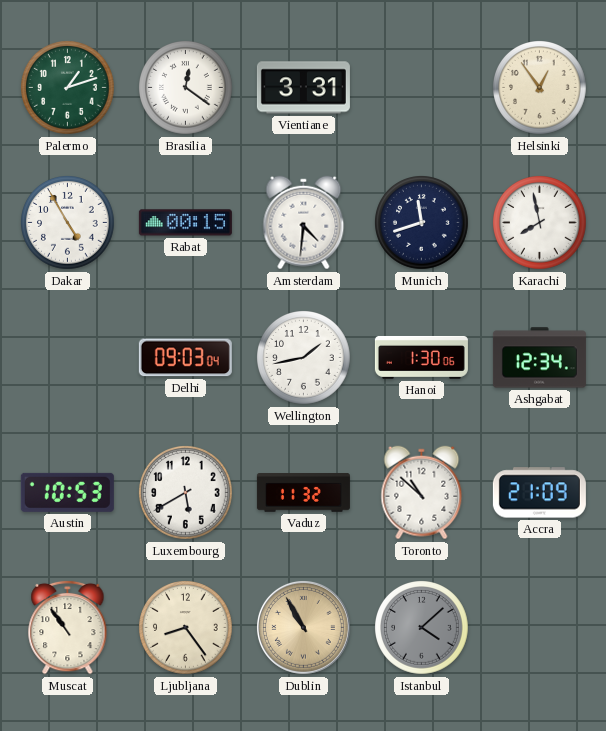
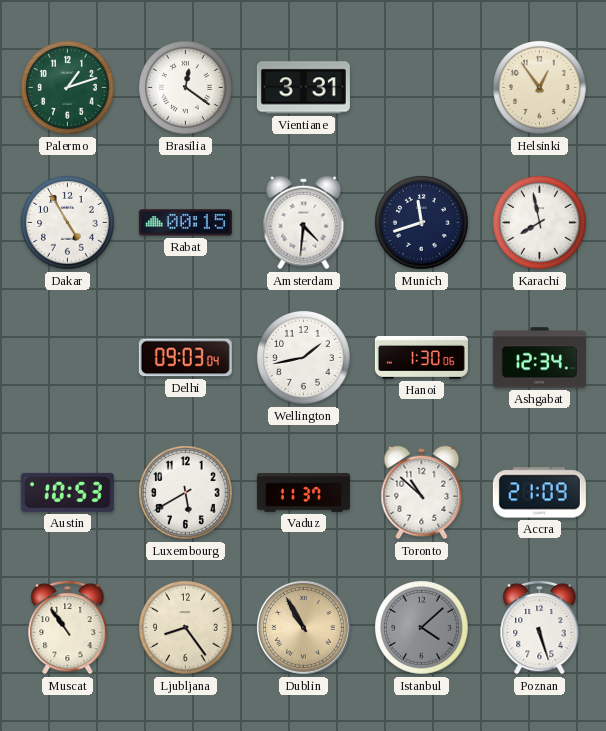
Vaduz: 11:32 -> 11:37 (303, 493)
Poznan: none -> 5:27 (540, 627)
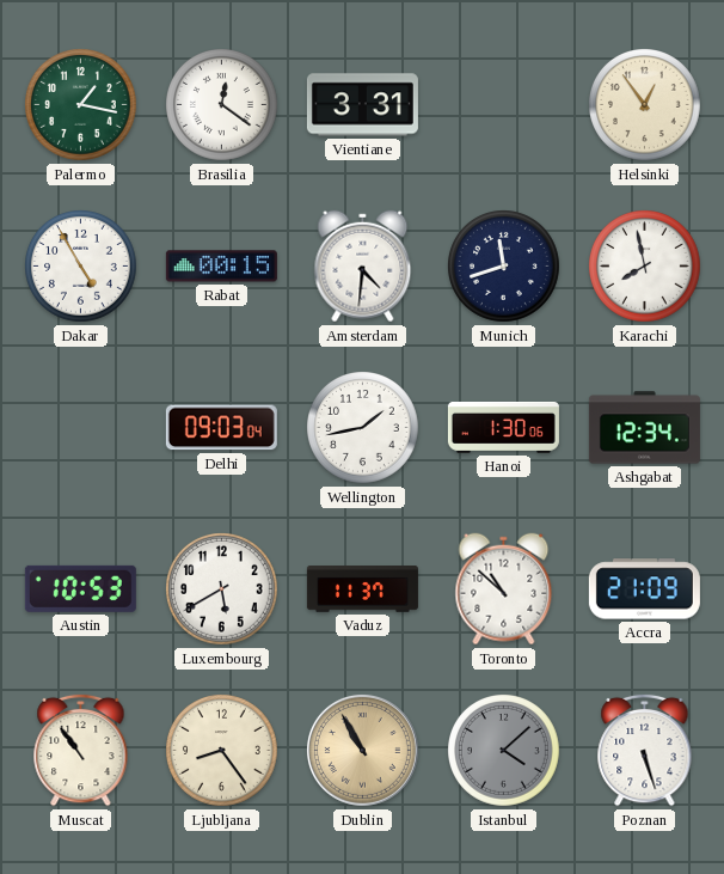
Palermo: 1:12 -> 1:17 (81, 105)
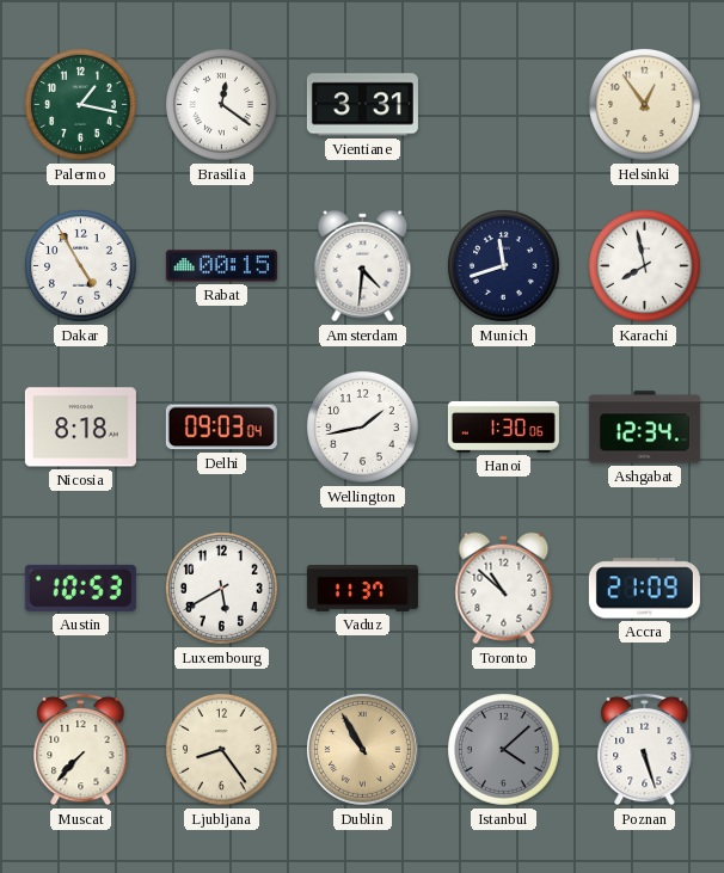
Nicosia: none -> 8:18 (80, 428)
Muscat: 10:54 -> 7:37 (81, 749)
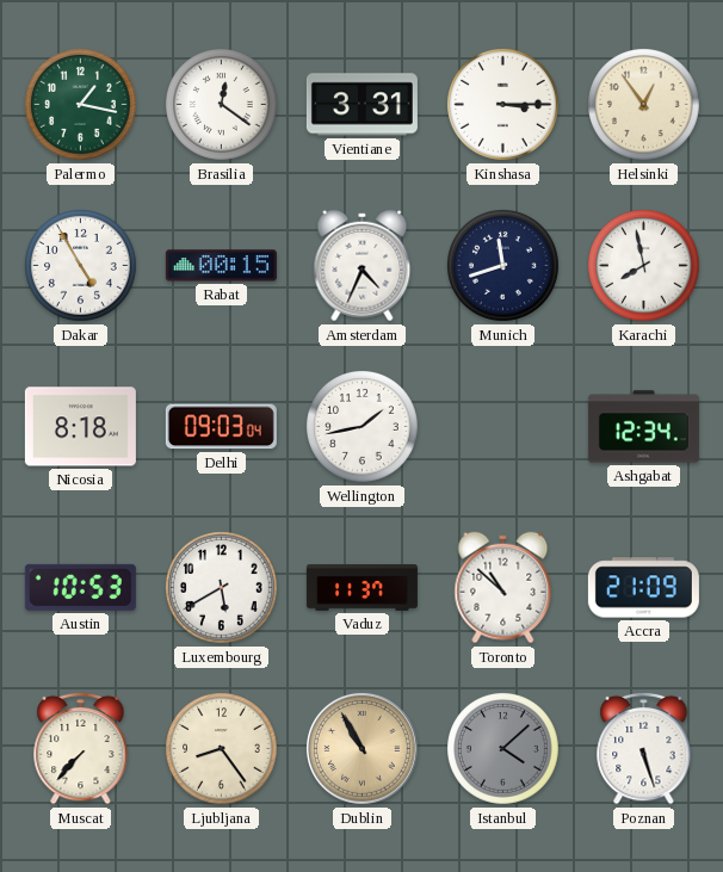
Kinshasa: none -> 3:15 (503, 105)
Amsterdam: 4:31 -> 4:34 (363, 266)
Hanoi: 1:30 -> none (503, 426)
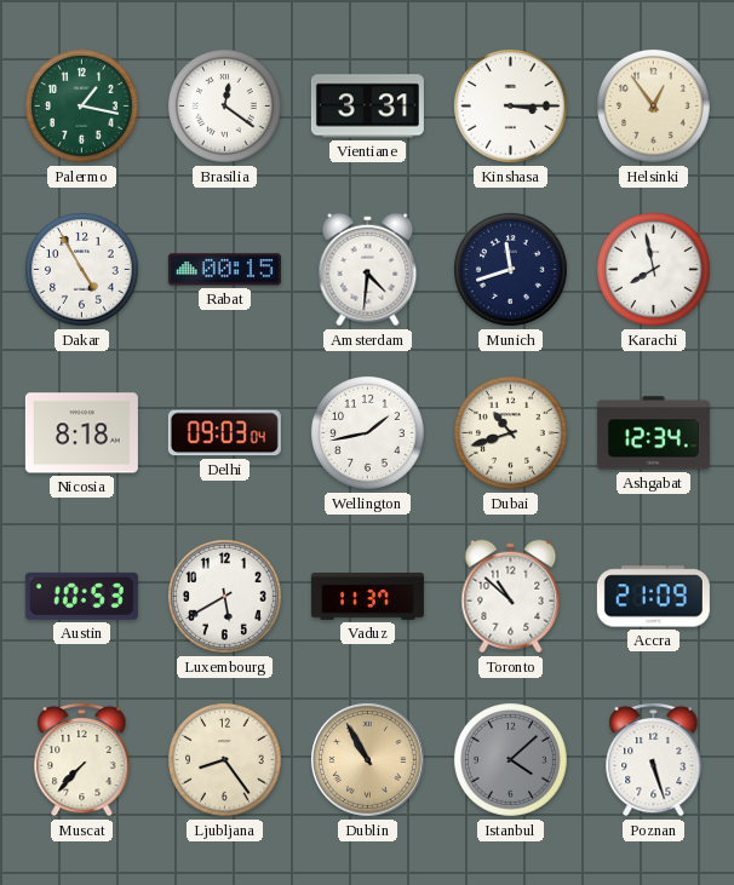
Amsterdam: 4:34 -> 4:31 (368, 270)
Dubai: none -> 10:42 (511, 433)
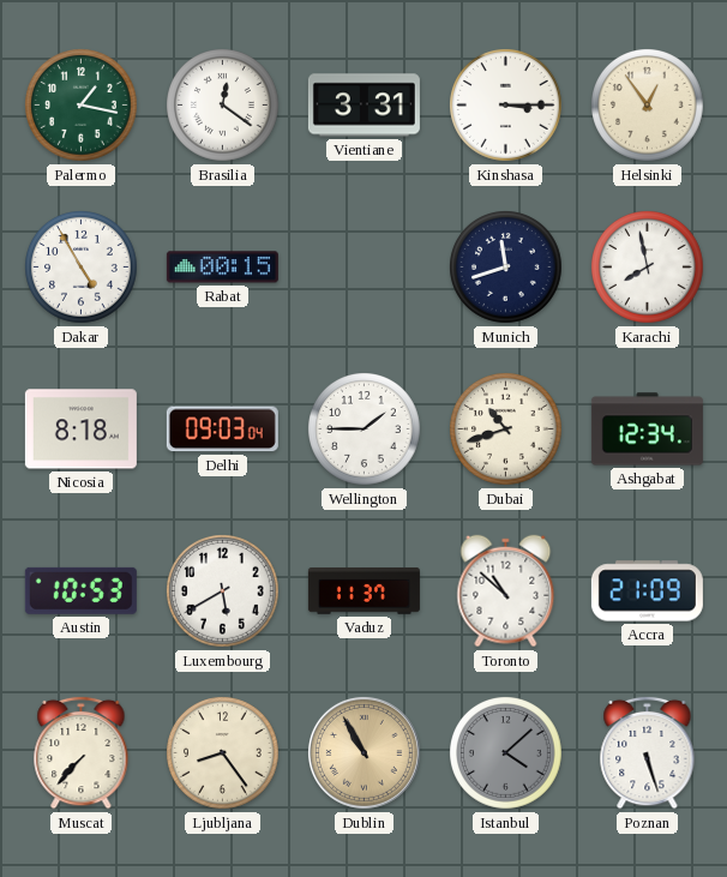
Amsterdam: 4:31 -> none (368, 270)
Wellington: 1:43 -> 1:45 (365, 430)
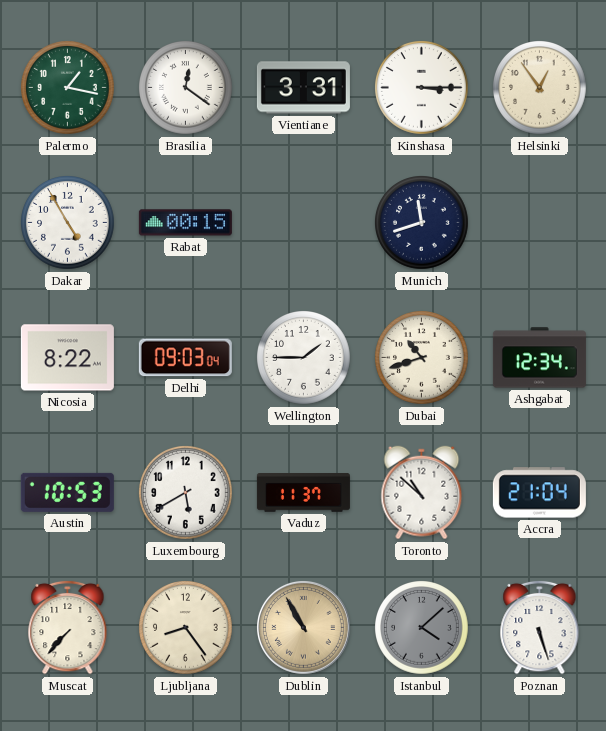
Karachi: 7:58 -> none (648, 268)
Nicosia: 8:18 -> 8:22 (67, 358)
Accra: 21:09 -> 21:04 (539, 493)
